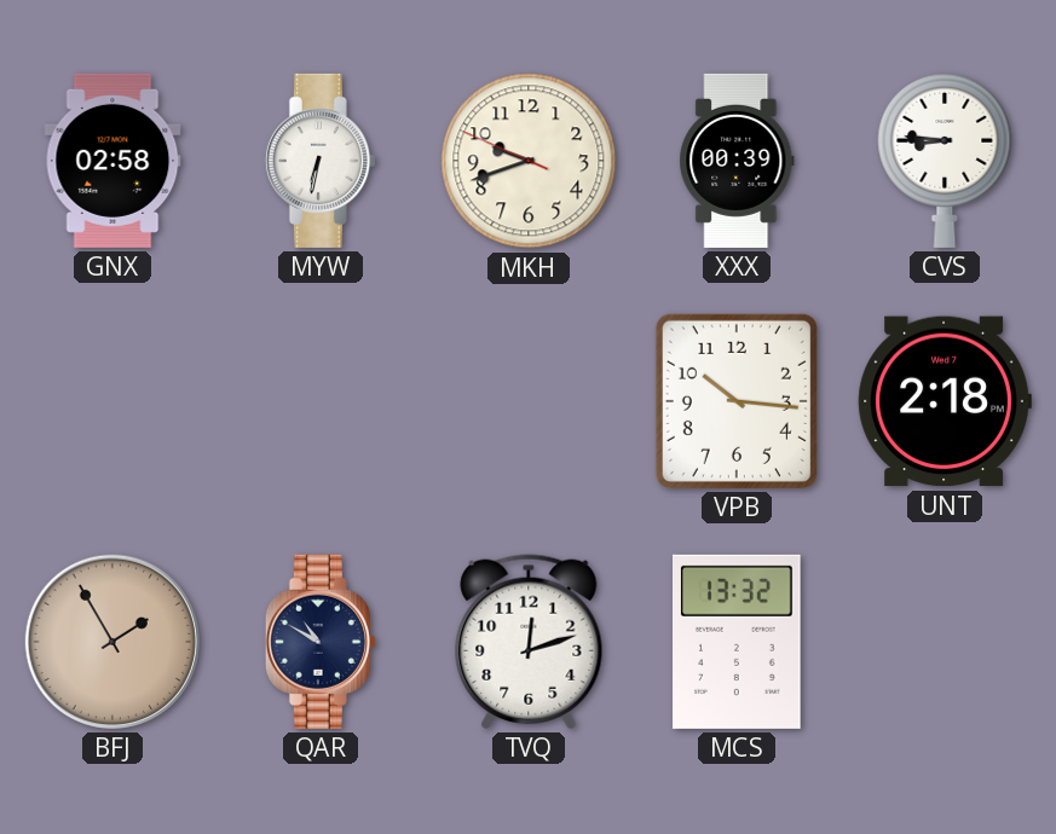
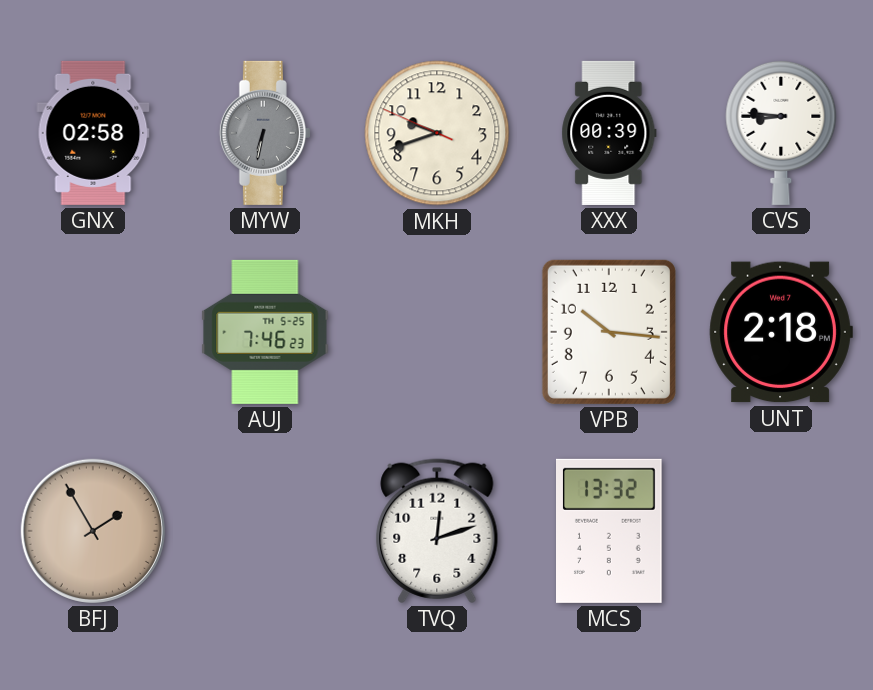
MYW dial: white -> grey (265, 133)
AUJ: none -> 7:46 (265, 332)
QAR: 10:50 -> none (321, 642)
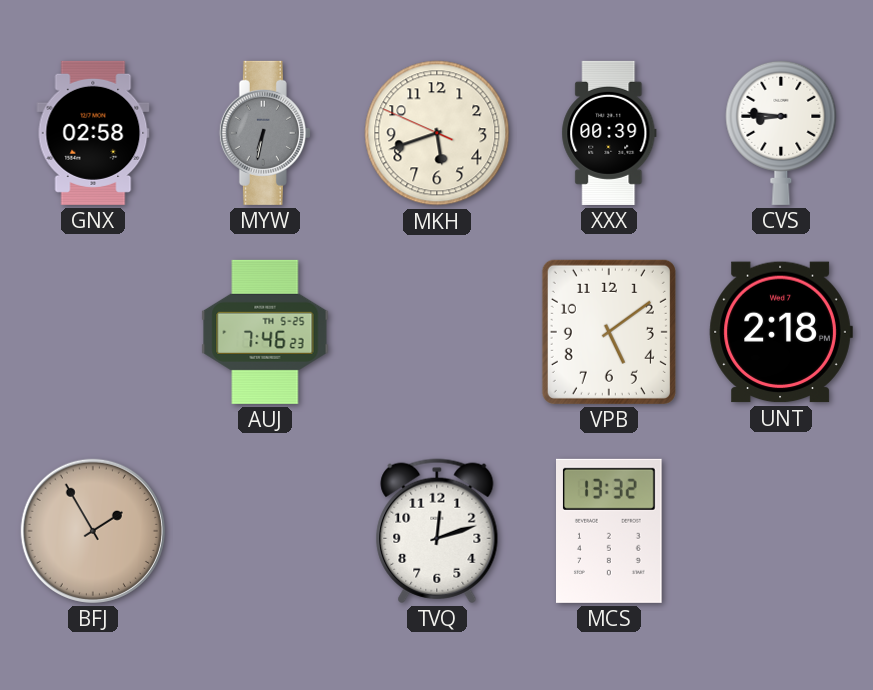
MKH: 9:41 -> 5:41 (437, 133)
VPB: 10:16 -> 5:09 (609, 332)
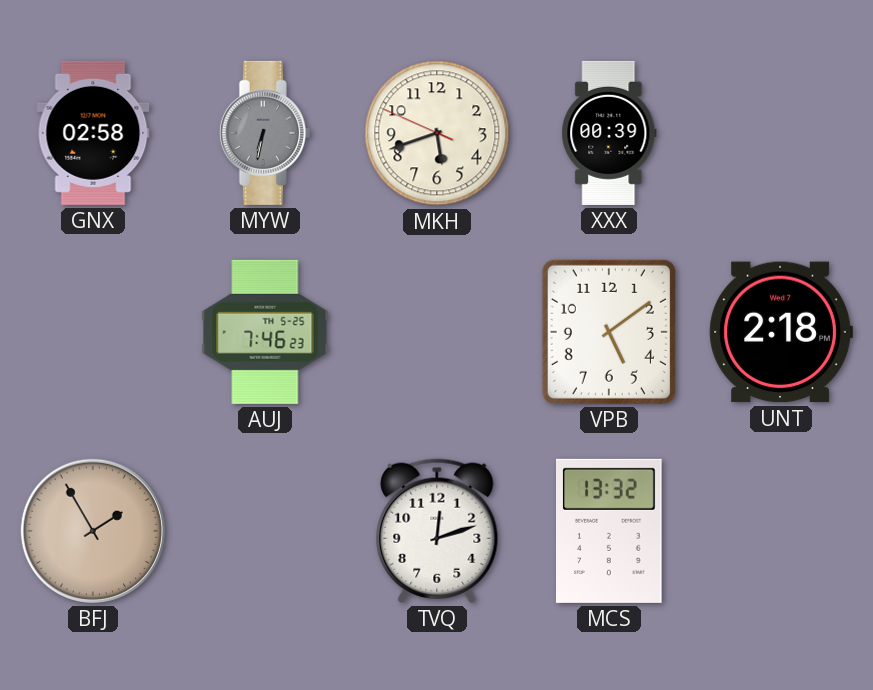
CVS: 8:46 -> none (781, 132)
